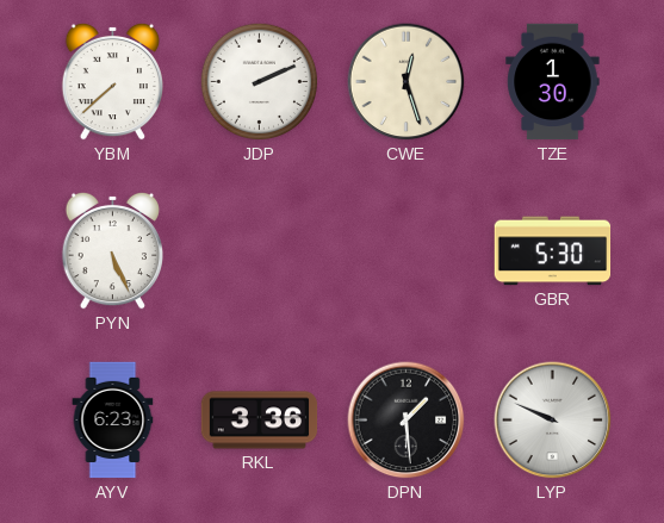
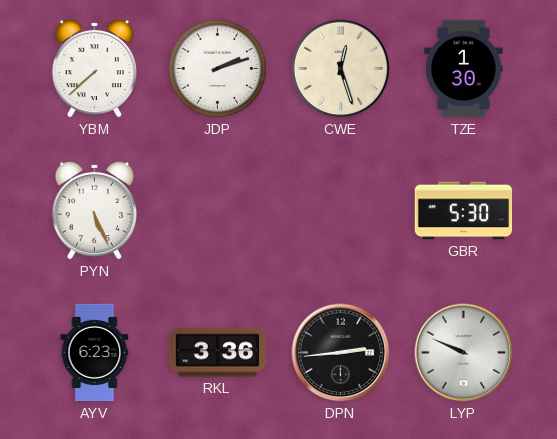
JDP: 2:11 -> 2:12 (218, 69)
DPN: 1:29 -> 2:44 (341, 353)
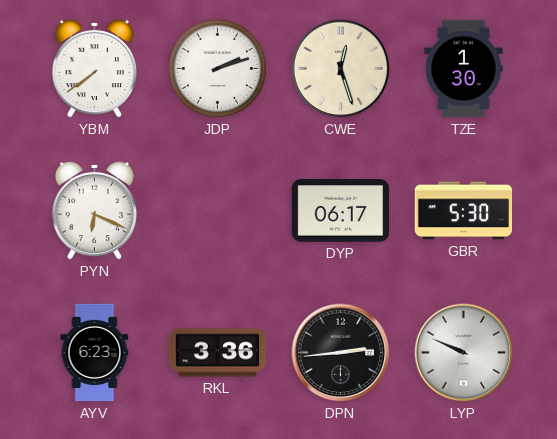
YBM: 7:38 -> 7:39 (94, 68)
PYN: 5:26 -> 6:19 (94, 210)
DYP: none -> 06:17 (341, 211)
